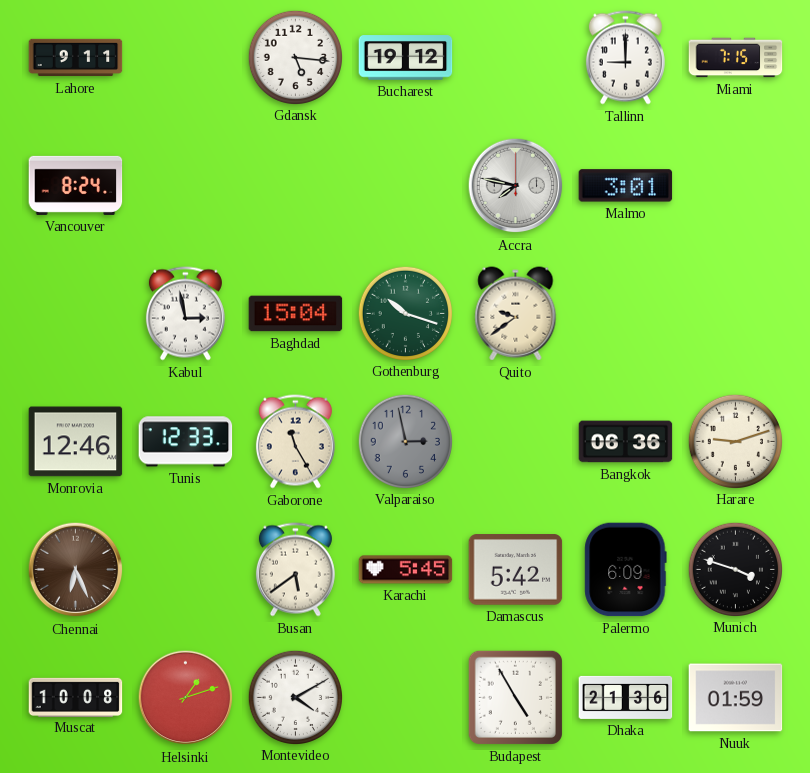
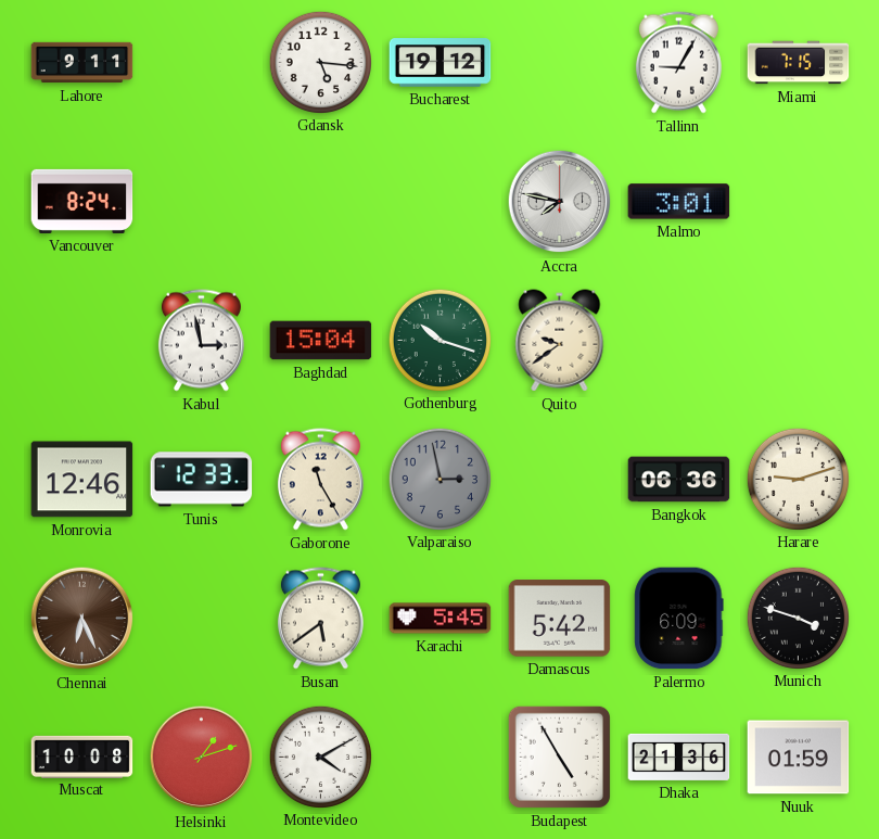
Tallinn: 9:00 -> 9:05 (678, 63)
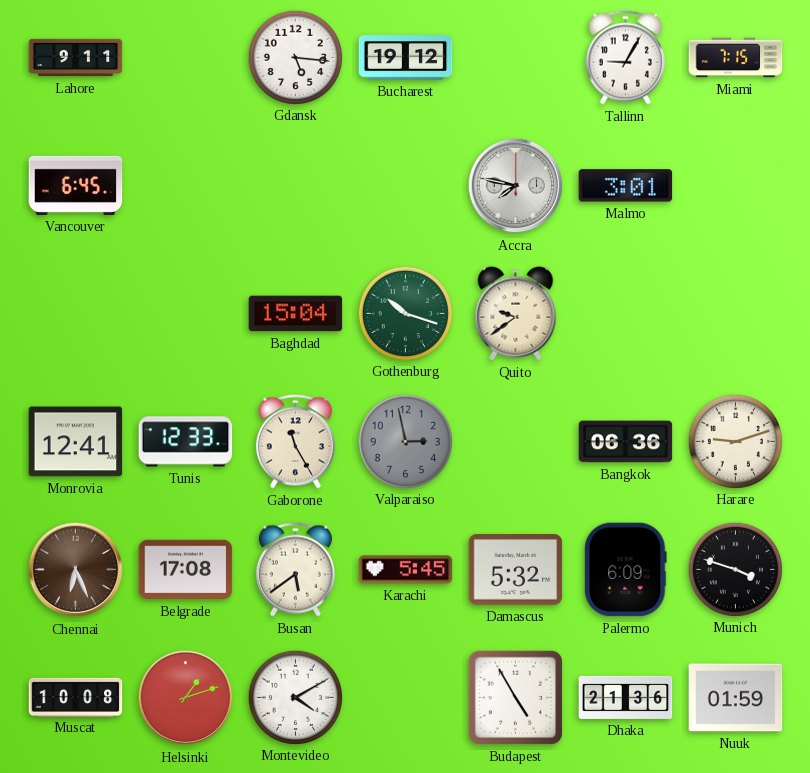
Vancouver: 8:24 -> 6:45 (76, 185)
Kabul: 2:58 -> none (201, 341)
Monrovia: 12:46 -> 12:41 (76, 442)
Belgrade: none -> 17:08 (186, 570)
Damascus: 5:42 -> 5:32 (516, 570)
